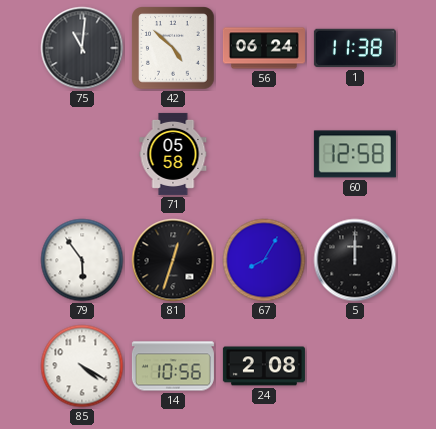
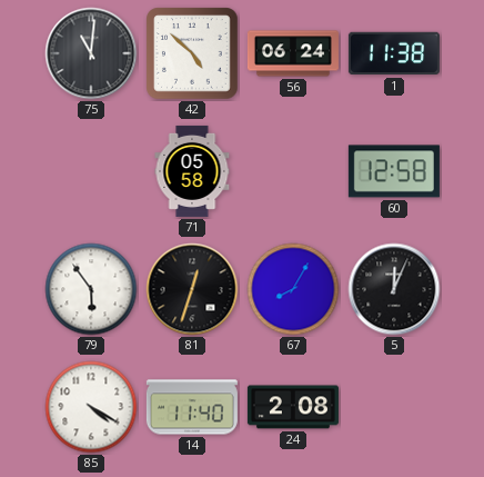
5: 12:00 -> 12:04 (394, 289)
14: 10:56 -> 11:40 (192, 407)
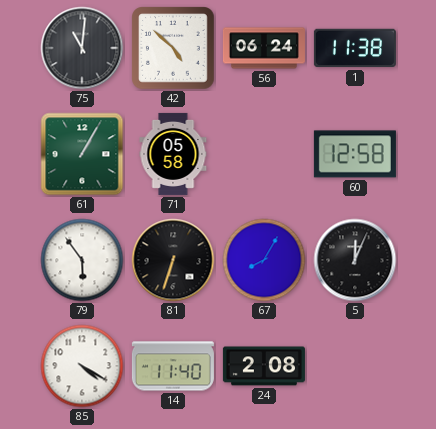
61: none -> 1:05 (82, 154)
81: 12:33 -> 6:33 (173, 260)
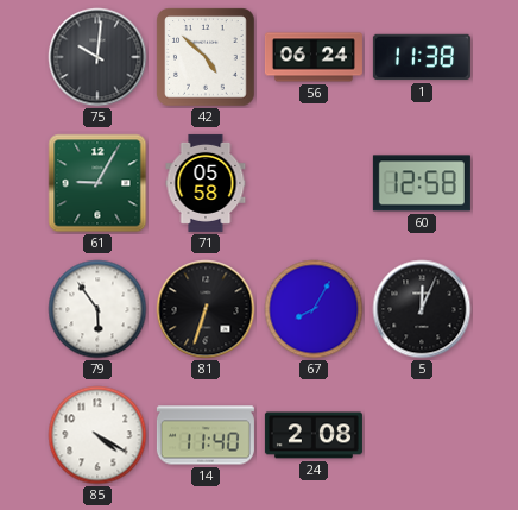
75: 11:01 -> 10:01 (97, 57)
61: 1:05 -> 9:05 (97, 183)
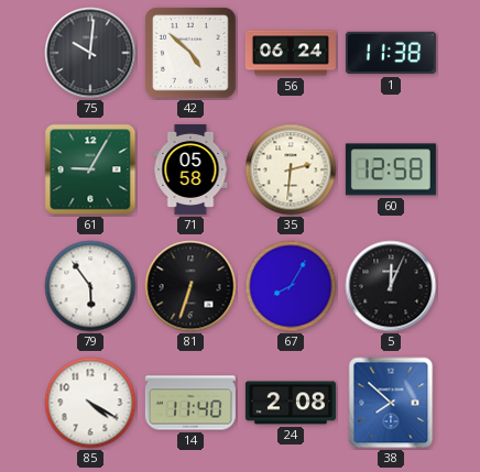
35: none -> 2:31 (291, 169)
38: none -> 7:52 (391, 403)
